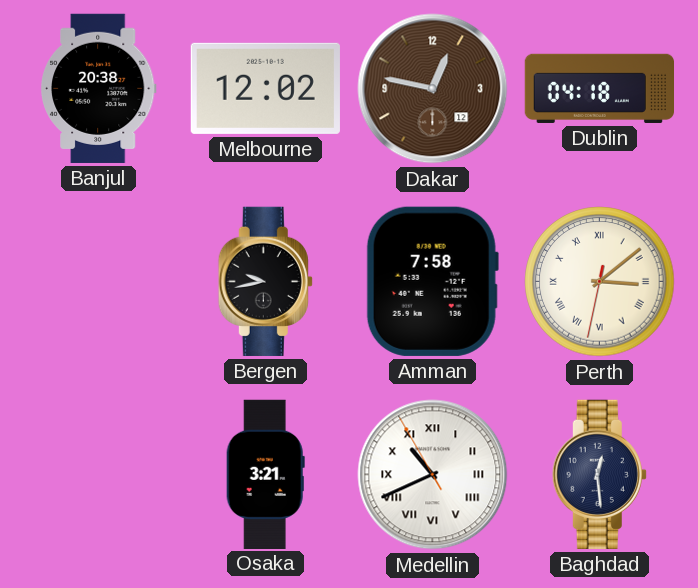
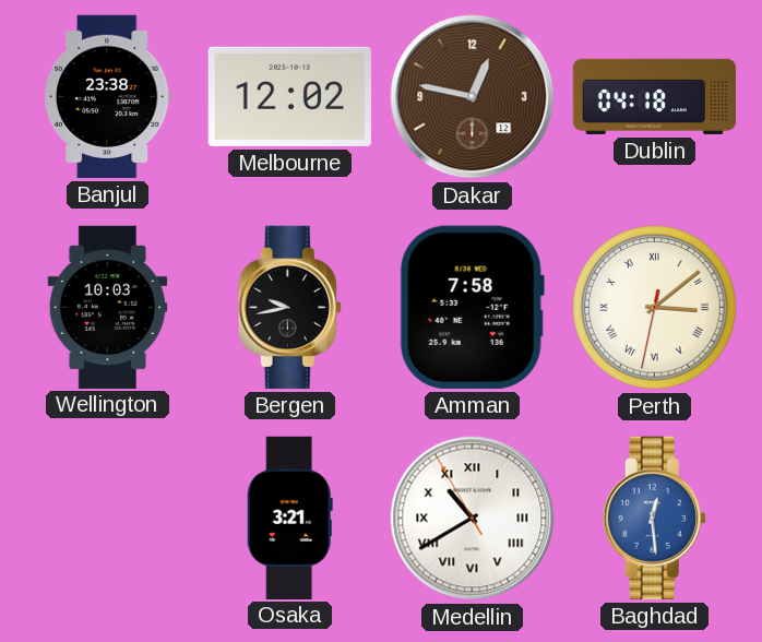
Banjul: 20:38 -> 23:38 (107, 96)
Wellington: none -> 10:03 (108, 307)
Medellin: 10:40 -> 10:39 (473, 519)
Baghdad dial: navy -> blue (654, 518)
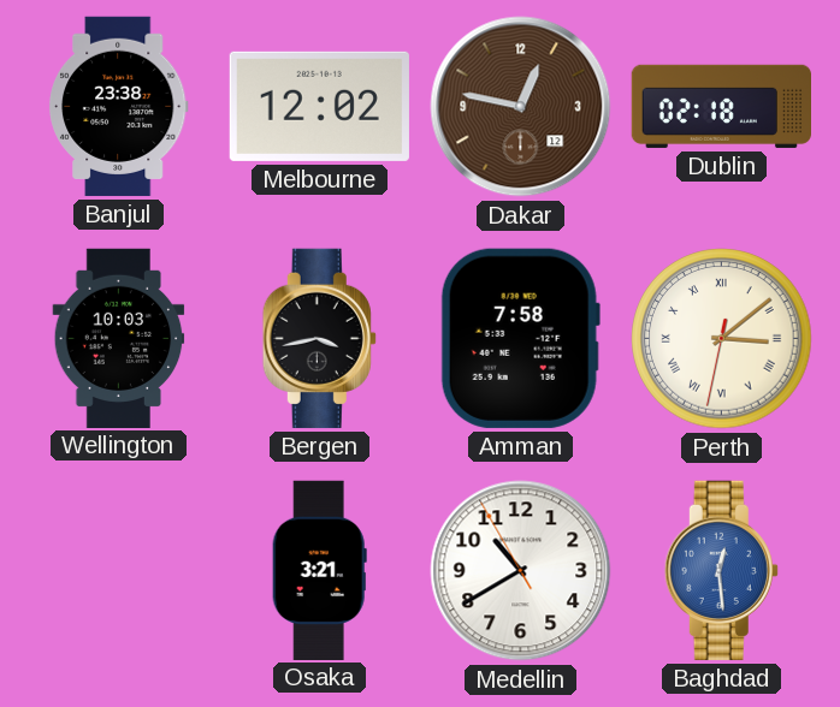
Dublin: 04:18 -> 02:18 (721, 106)
Bergen: 9:43 -> 3:43 (319, 338)
Medellin numerals: Roman -> Arabic (521, 571)
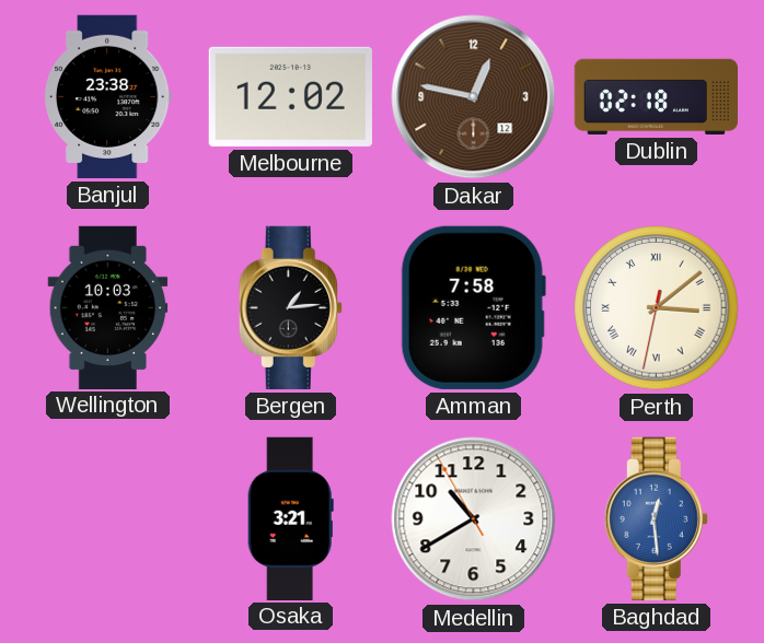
Bergen: 3:43 -> 1:14 (290, 307)
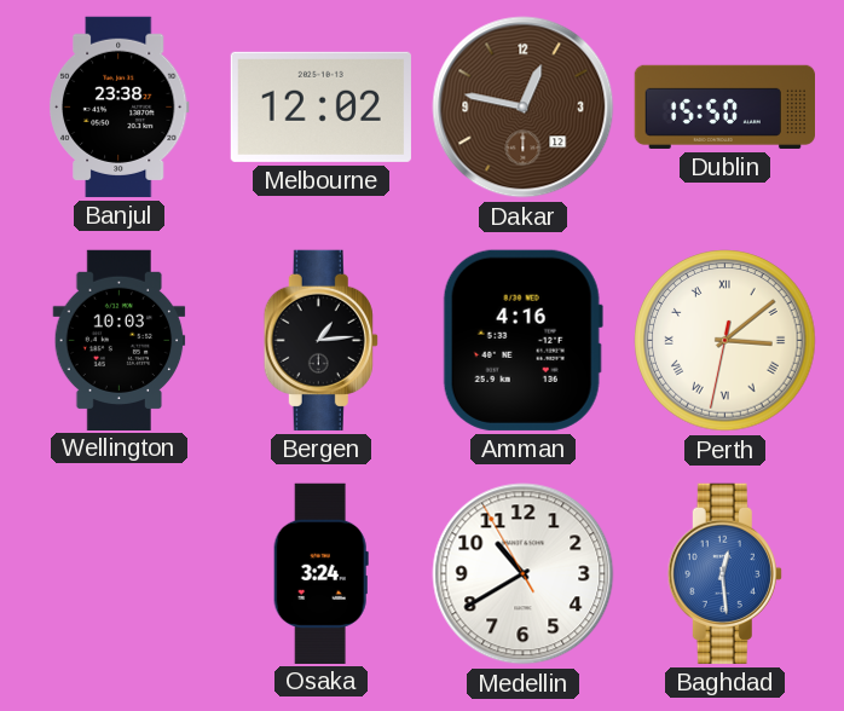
Dublin: 02:18 -> 15:50 (724, 106)
Amman: 7:58 -> 4:16 (522, 340)
Osaka: 3:21 -> 3:24 (320, 573)
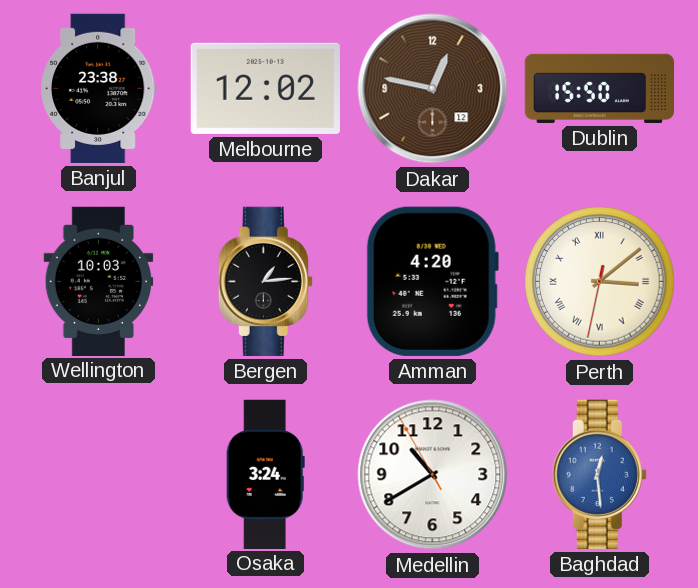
Amman: 4:16 -> 4:20 (432, 281)
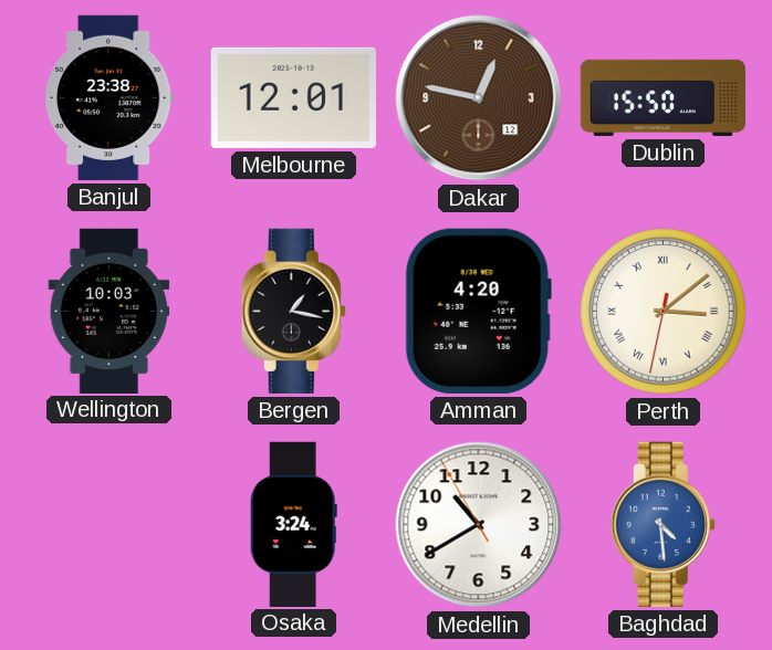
Melbourne: 12:02 -> 12:01 (293, 97)
Bergen: 1:14 -> 1:17 (293, 311)
Baghdad: 12:29 -> 4:29 (663, 524)
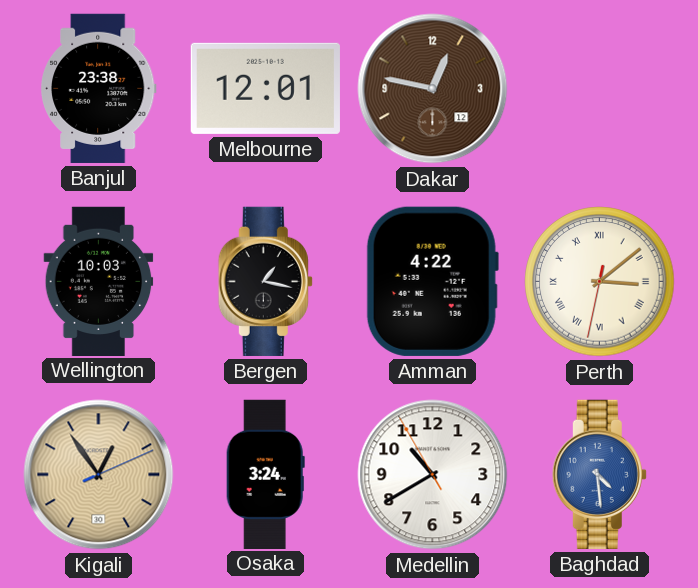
Dublin: 15:50 -> none (663, 97)
Amman: 4:20 -> 4:22 (432, 281)
Kigali: none -> 12:54 (99, 475)
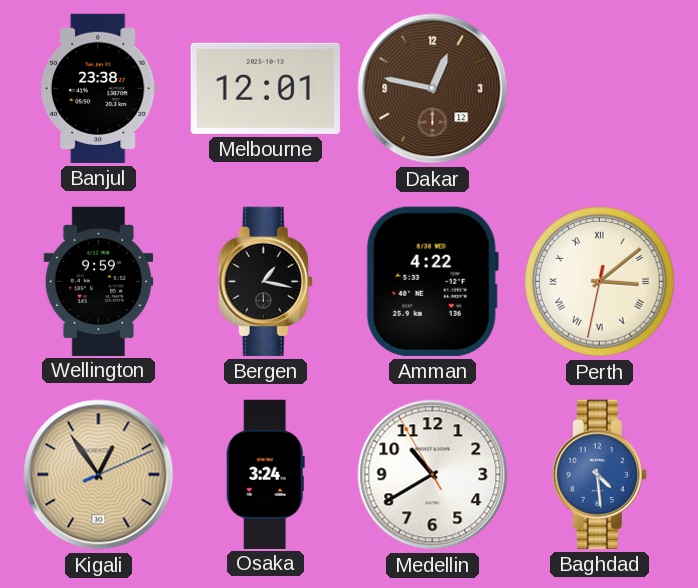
Wellington: 10:03 -> 9:59 (99, 281)
